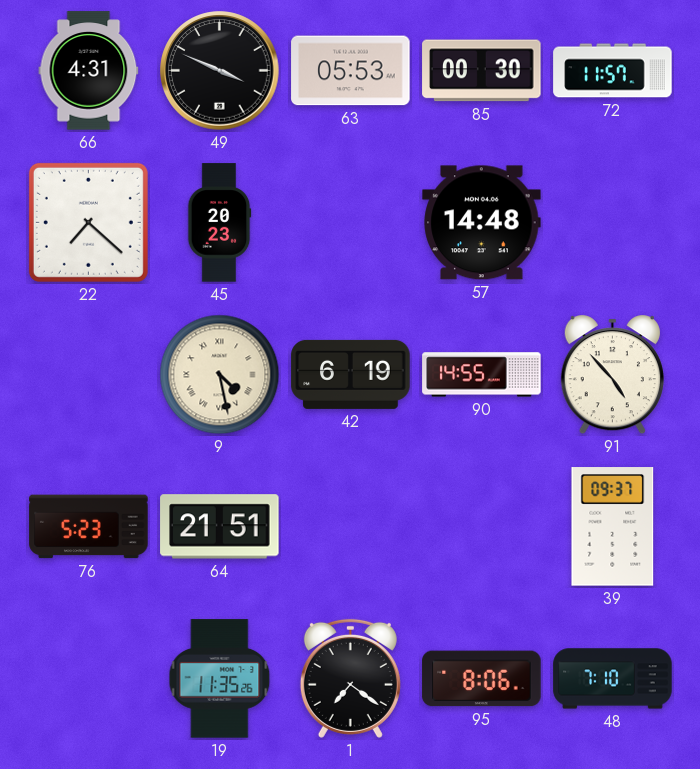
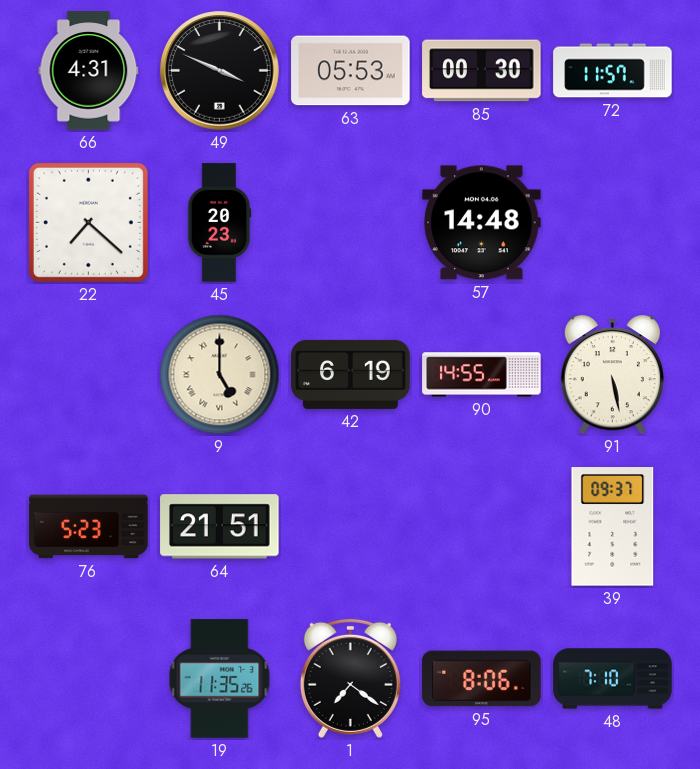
9: 4:28 -> 5:00 (220, 375)
91: 4:53 -> 5:28 (612, 375)
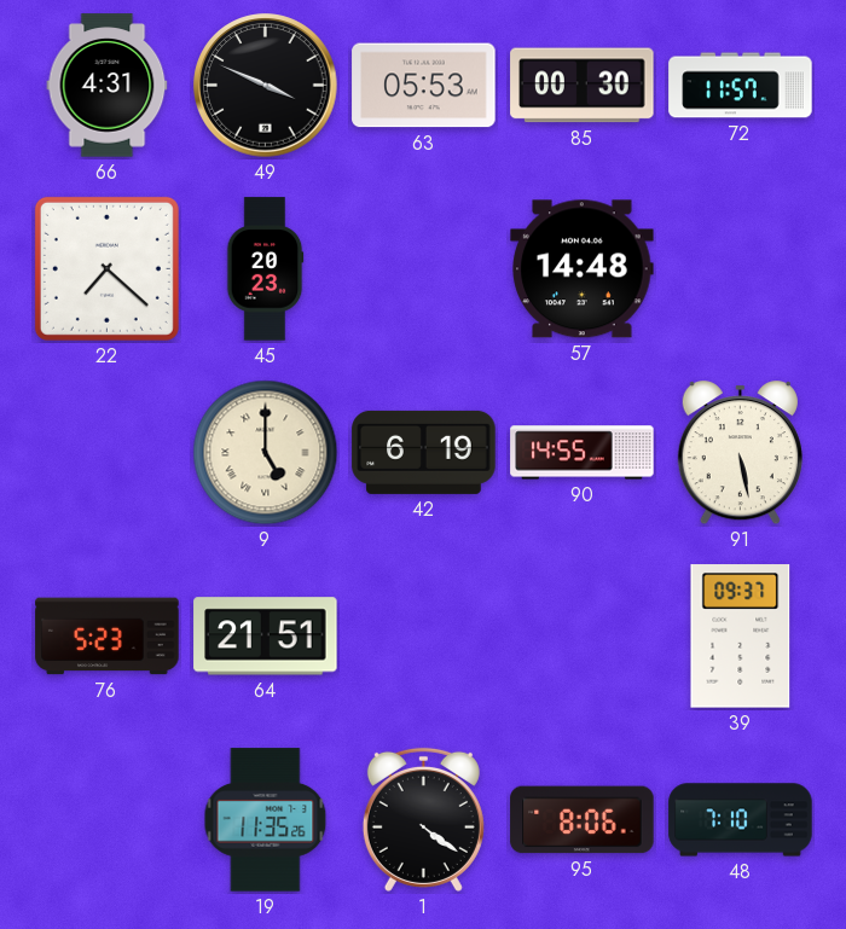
1: 7:21 -> 4:21 (423, 819)
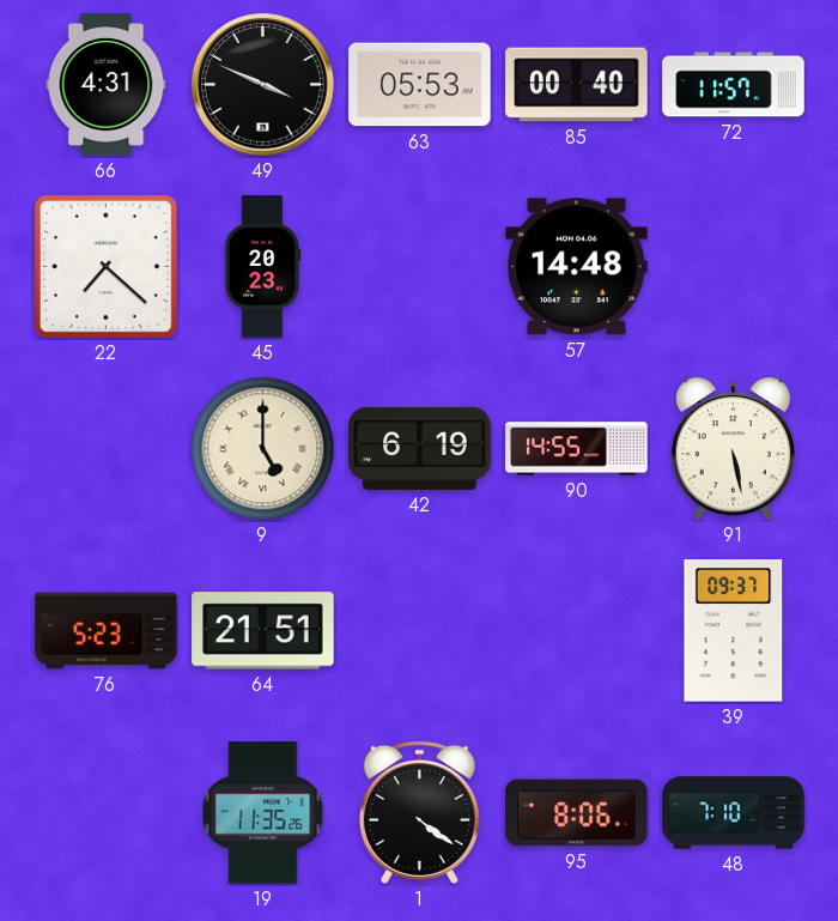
85: 00:30 -> 00:40 (577, 85)
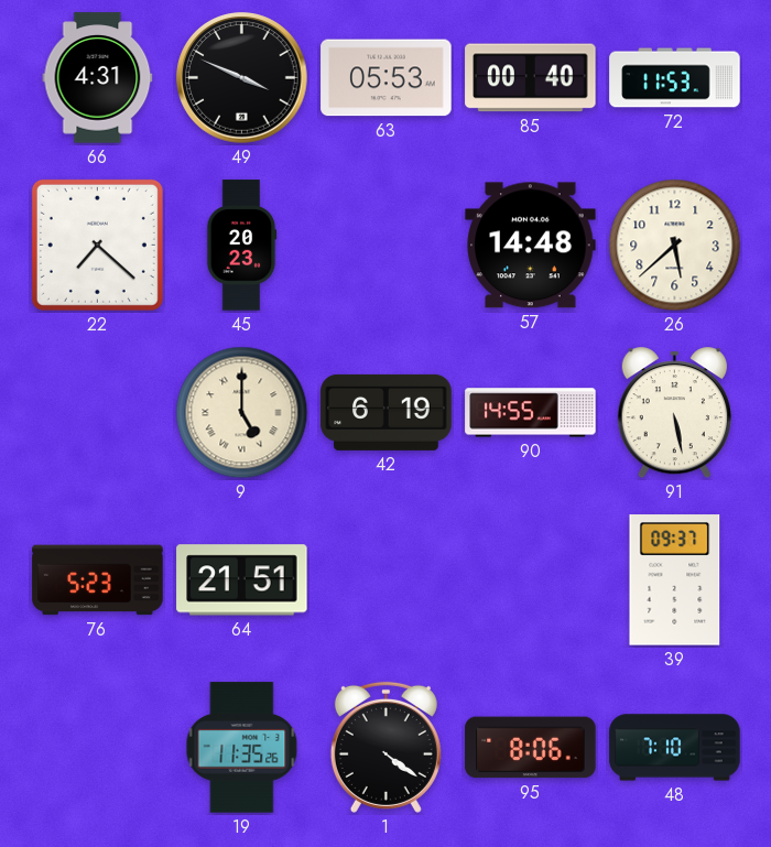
72: 11:57 -> 11:53 (675, 78)
26: none -> 5:38 (675, 246)
